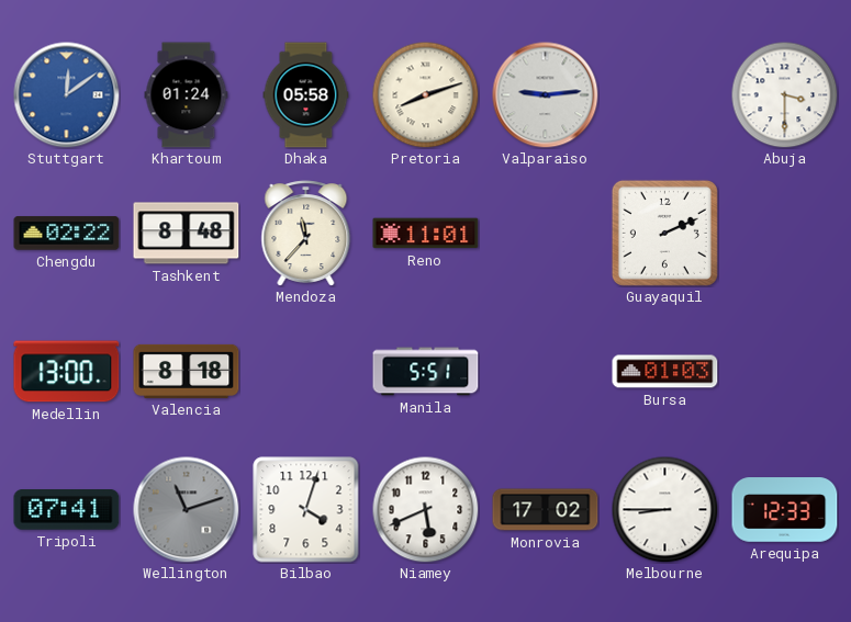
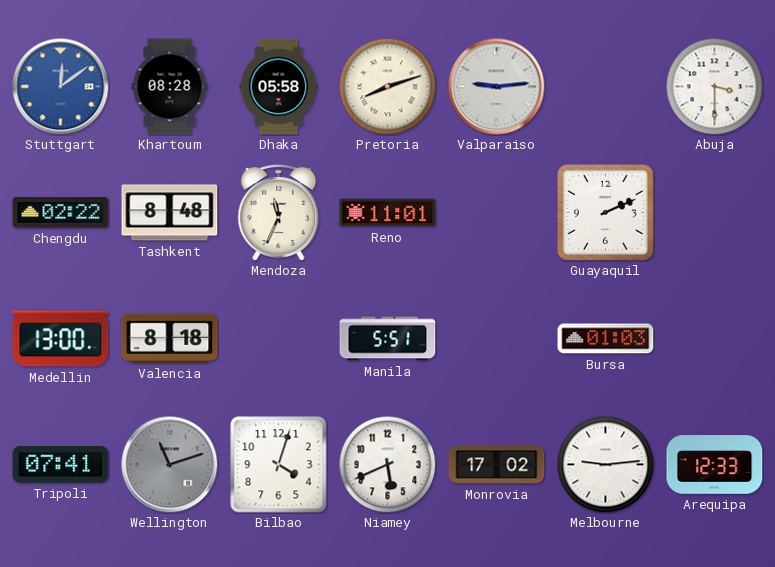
Khartoum: 01:24 -> 08:28 (170, 87)
Mendoza: 11:37 -> 11:34 (279, 213)
Melbourne: 8:45 -> 9:14 (605, 464)
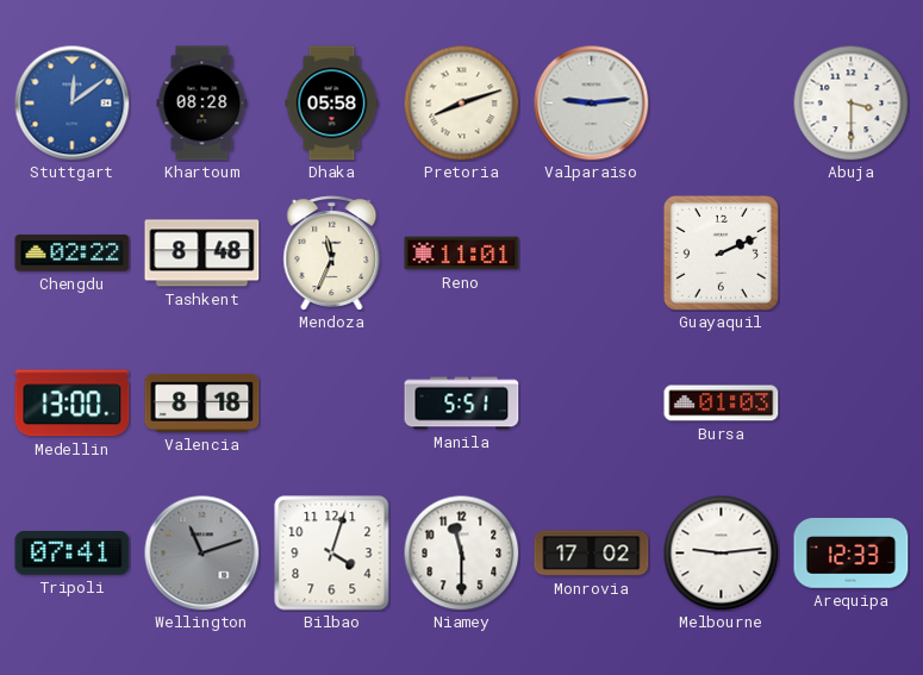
Niamey: 5:41 -> 11:30 (461, 552)
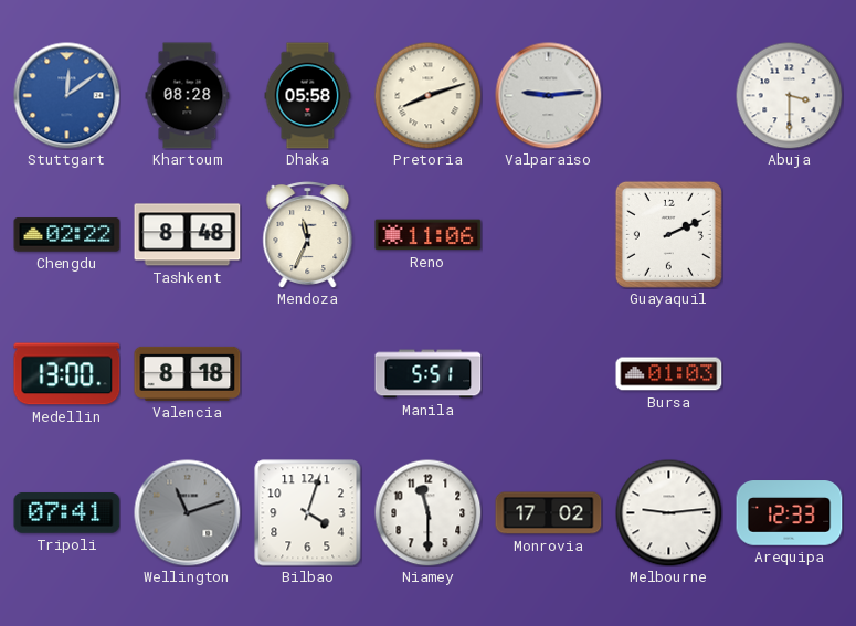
Reno: 11:01 -> 11:06 (429, 235)
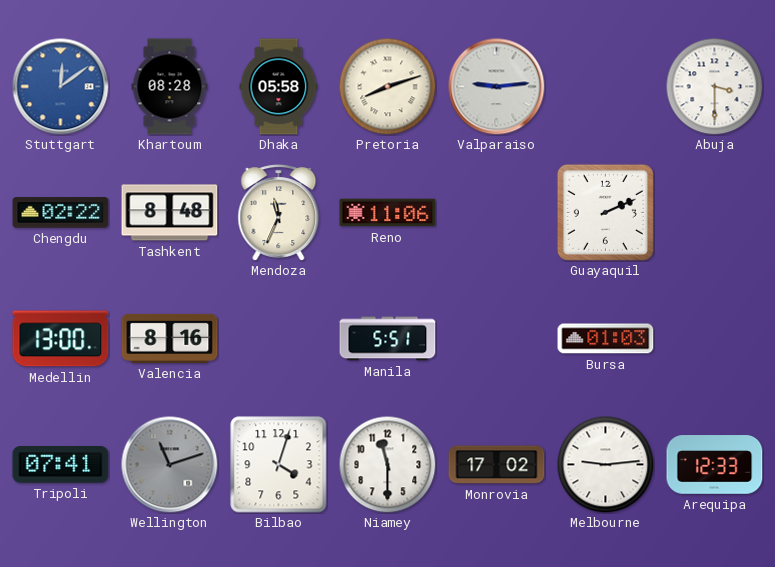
Valencia: 8:18 -> 8:16 (170, 338)
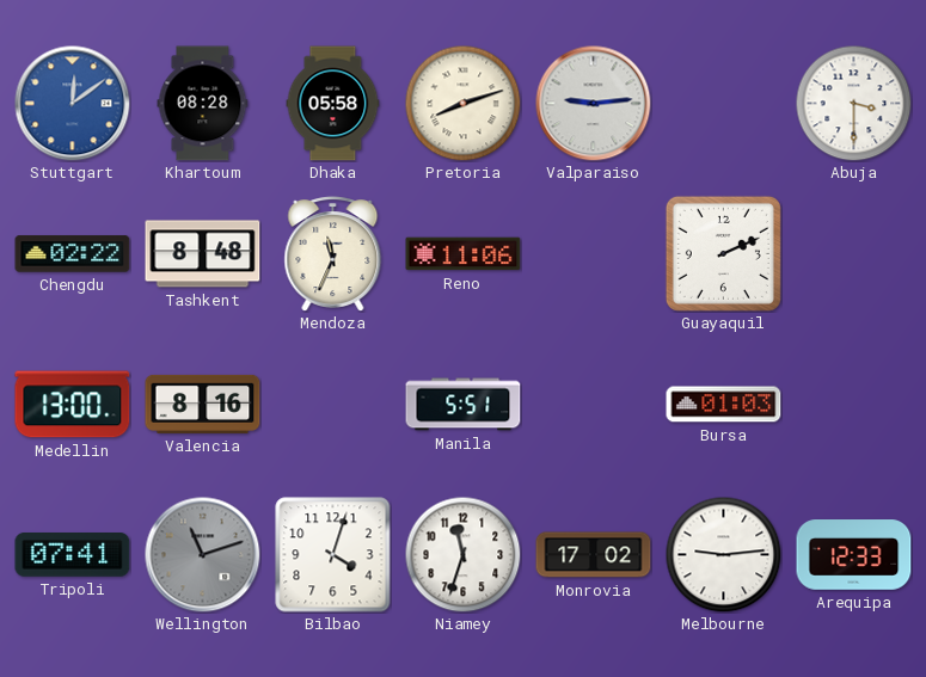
Niamey: 11:30 -> 11:33 (462, 554)
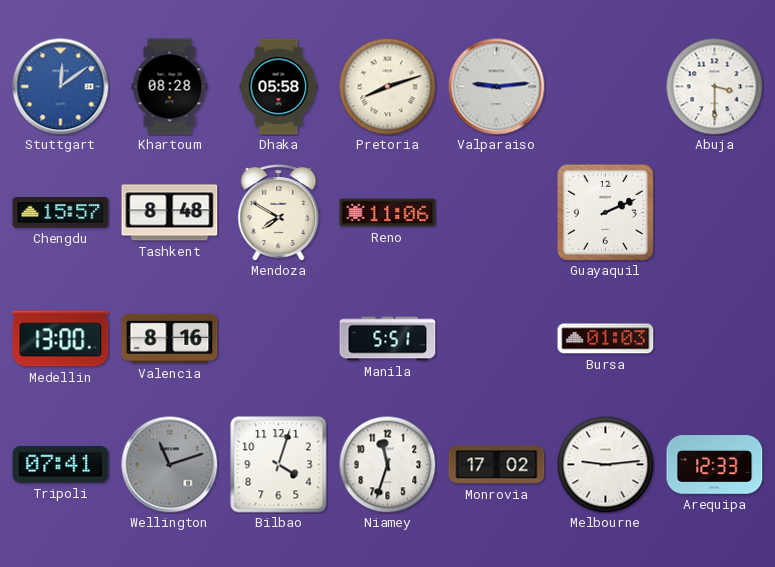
Chengdu: 02:22 -> 15:57 (61, 213)
Mendoza: 11:34 -> 7:50 (279, 213)
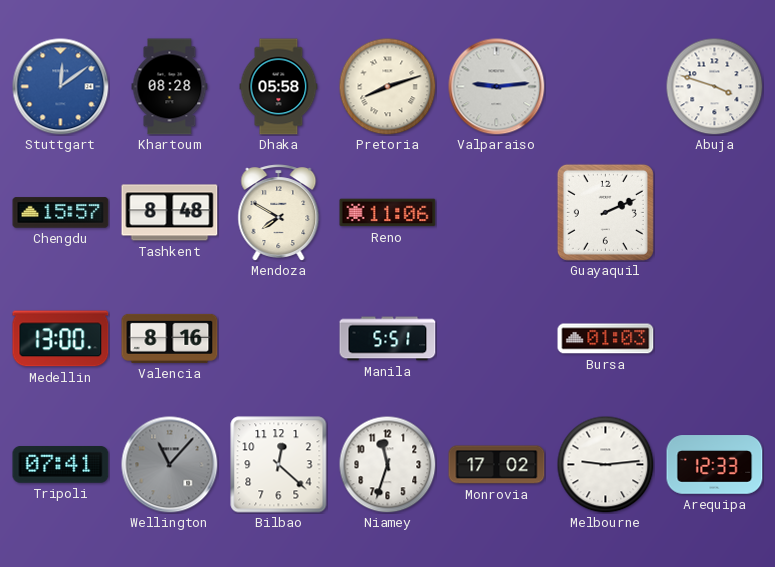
Abuja: 3:30 -> 3:48 (714, 86)
Wellington: 11:12 -> 11:07 (170, 465)
Bilbao: 4:03 -> 12:22 (279, 465)
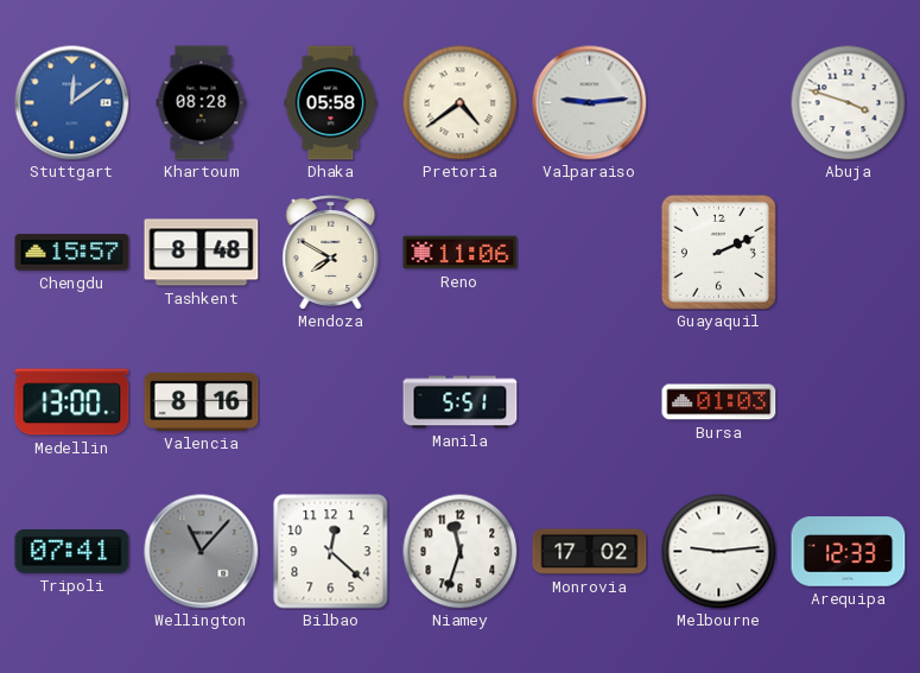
Pretoria: 8:12 -> 4:39 (459, 102)
